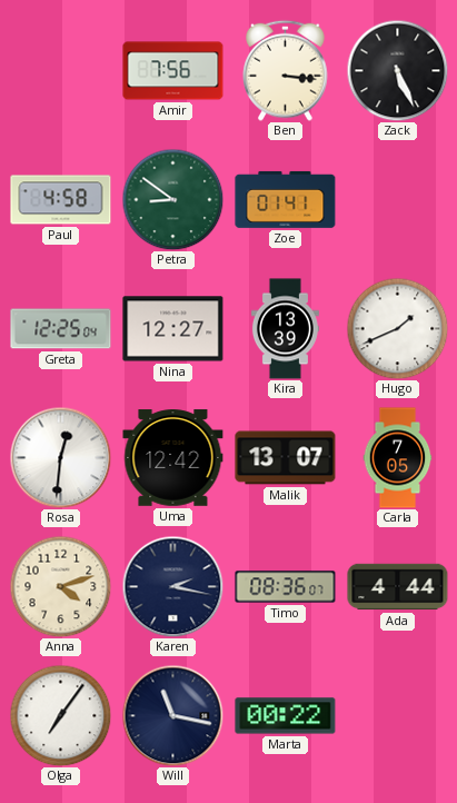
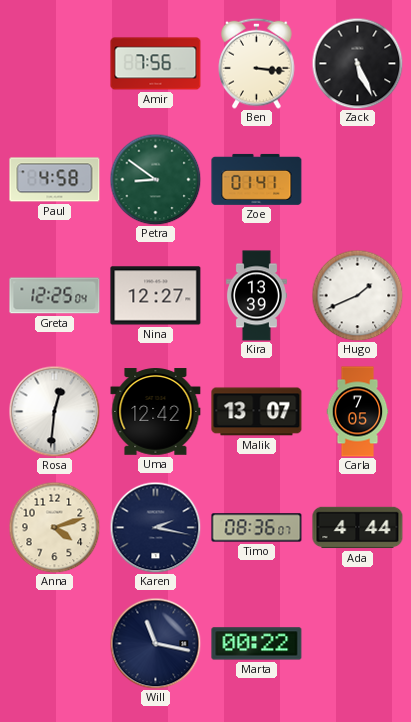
Olga: 7:06 -> none (60, 715)
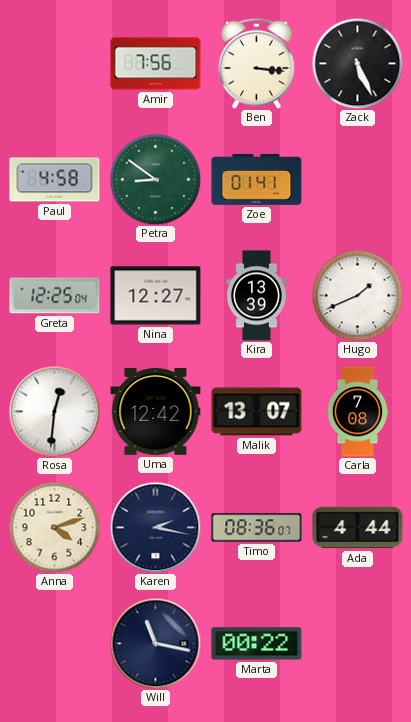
Carla: 7:05 -> 7:08 (358, 412)
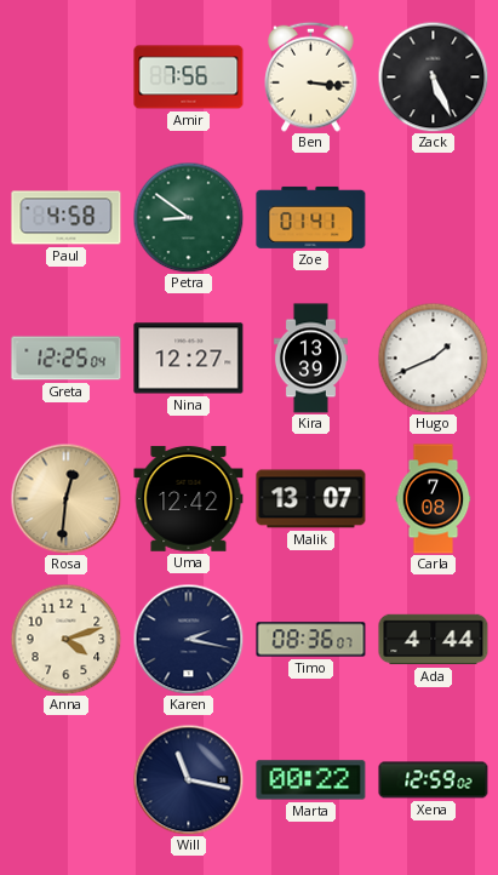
Rosa dial: white -> champagne (65, 498)
Xena: none -> 12:59 (434, 780)
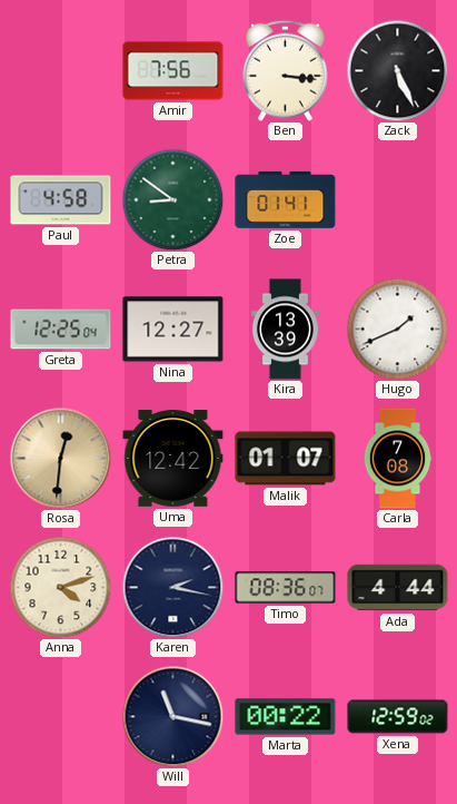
Malik: 13:07 -> 01:07 (286, 459)
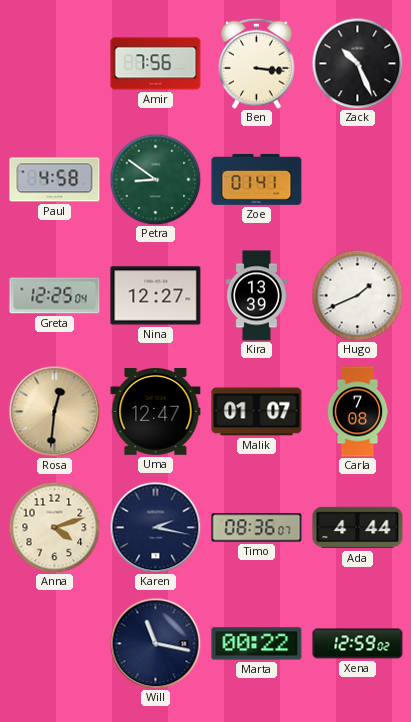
Zack: 5:26 -> 10:26 (357, 63)
Uma: 12:42 -> 12:47 (156, 412)
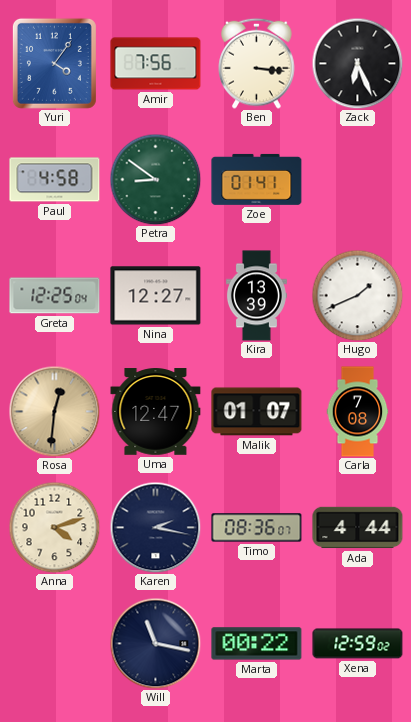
Yuri: none -> 4:06 (54, 63)
Zack: 10:26 -> 6:26 (357, 63)
